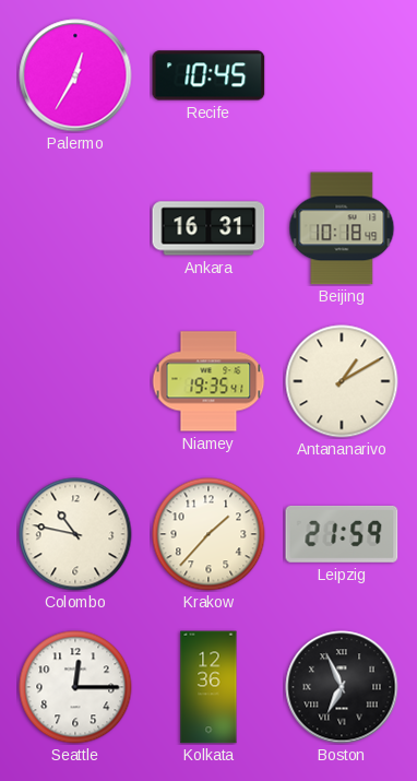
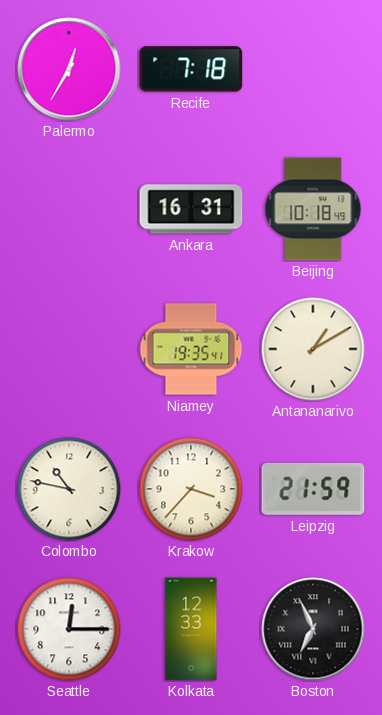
Recife: 10:45 -> 7:18 (191, 69)
Krakow: 1:37 -> 3:37 (191, 489)
Kolkata: 12:36 -> 12:33 (191, 629)
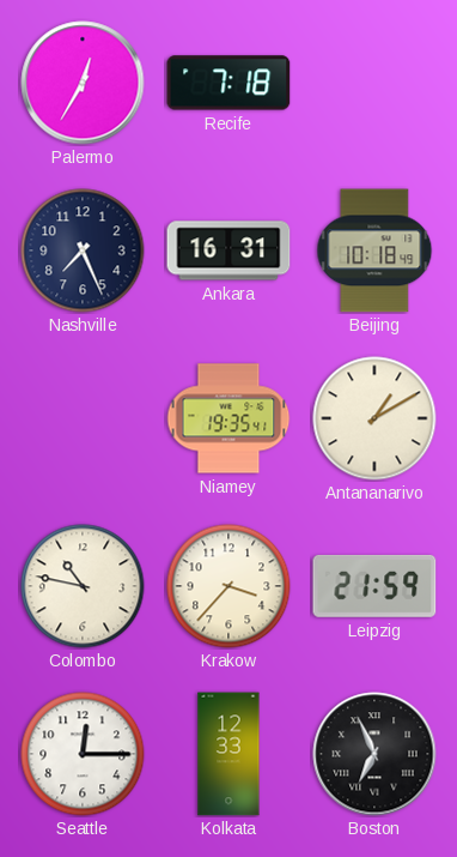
Nashville: none -> 7:26 (83, 251)
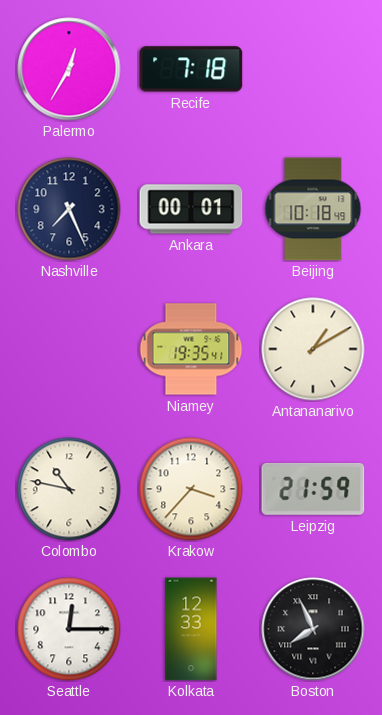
Ankara: 16:31 -> 00:01 (191, 209)
Boston: 6:56 -> 7:56 (313, 629)
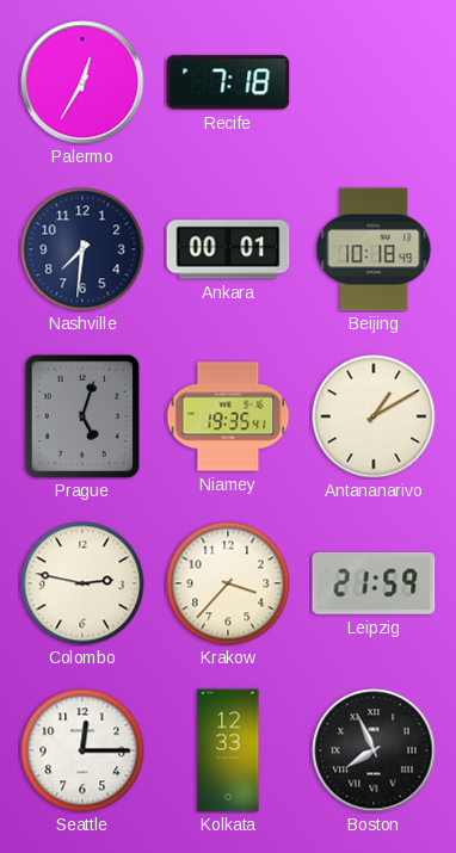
Nashville: 7:26 -> 7:31 (82, 249)
Prague: none -> 5:03 (81, 416)
Colombo: 10:47 -> 2:47 (82, 583)
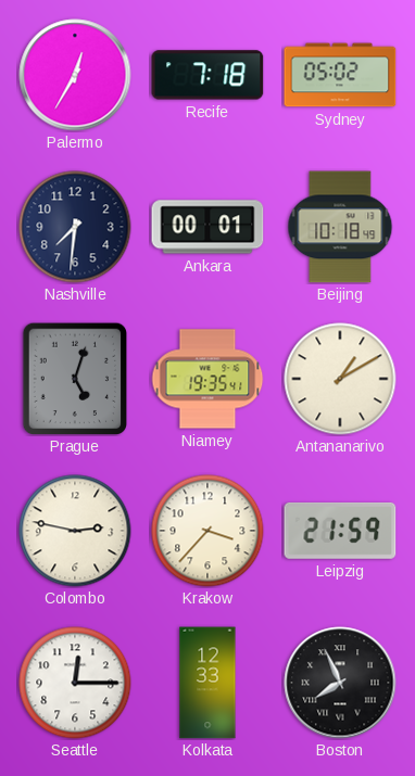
Sydney: none -> 05:02 (340, 75)
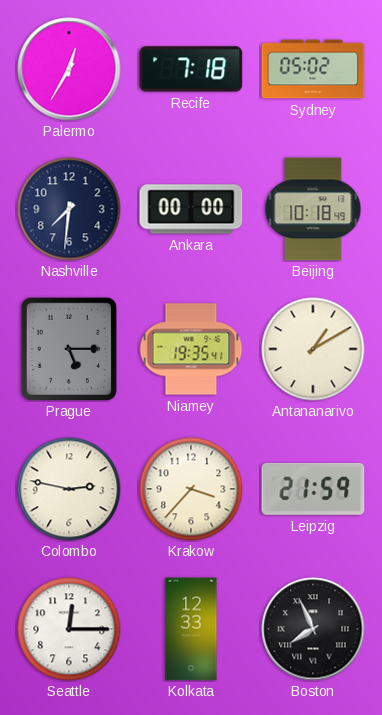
Ankara: 00:01 -> 00:00 (191, 209)
Prague: 5:03 -> 5:15 (68, 349)
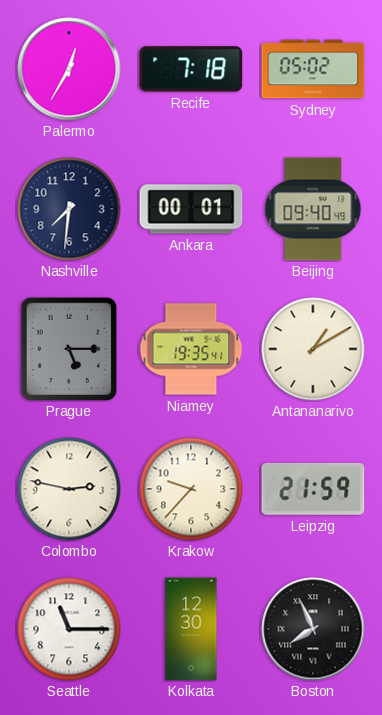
Ankara: 00:00 -> 00:01 (191, 209)
Beijing: 10:18 -> 09:40 (313, 209)
Krakow: 3:37 -> 9:37 (191, 489)
Seattle: 12:15 -> 11:15 (69, 629)
Kolkata: 12:33 -> 12:30 (191, 629)
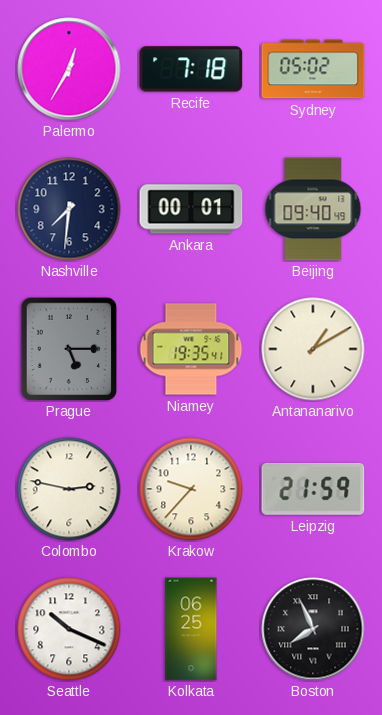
Seattle: 11:15 -> 10:19 (69, 629)
Kolkata: 12:30 -> 06:25 (191, 629)
